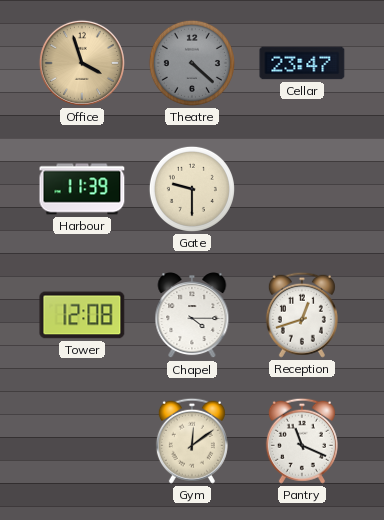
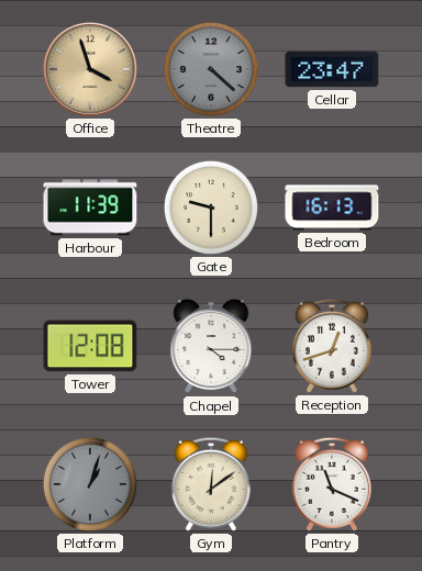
Bedroom: none -> 16:13 (332, 208)
Platform: none -> 1:03 (90, 484)
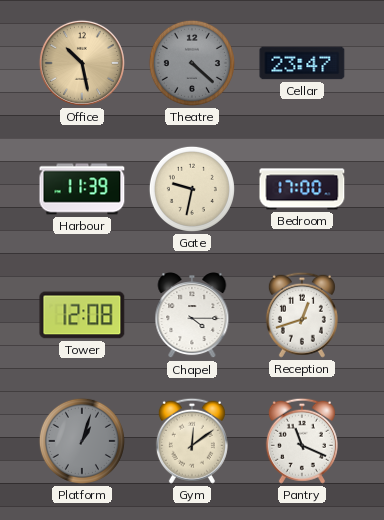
Office: 3:57 -> 10:28 (82, 63)
Gate: 9:30 -> 9:32 (192, 189)
Bedroom: 16:13 -> 17:00 (302, 189)
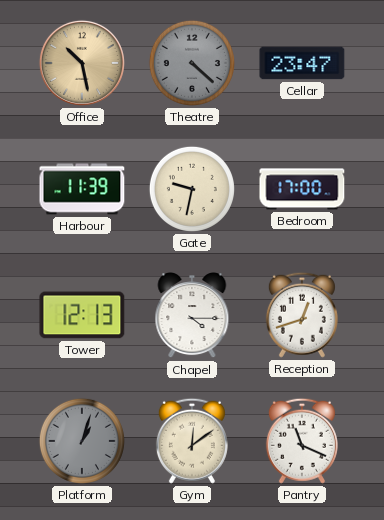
Tower: 12:08 -> 12:13 (82, 315)
